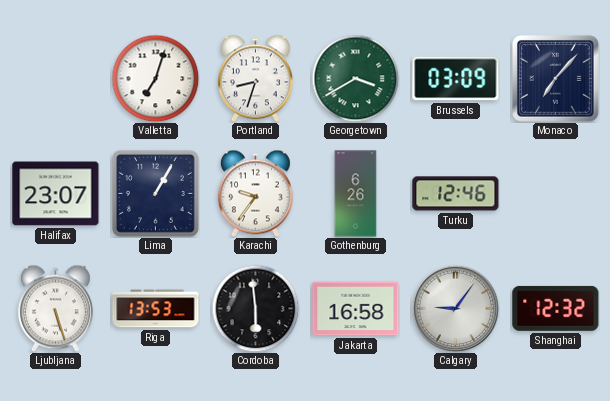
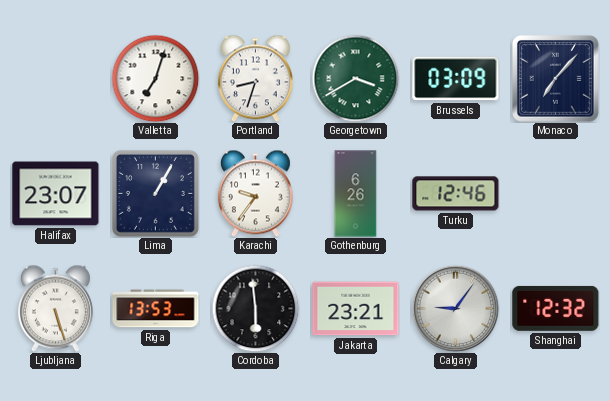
Jakarta: 16:58 -> 23:21 (356, 309)
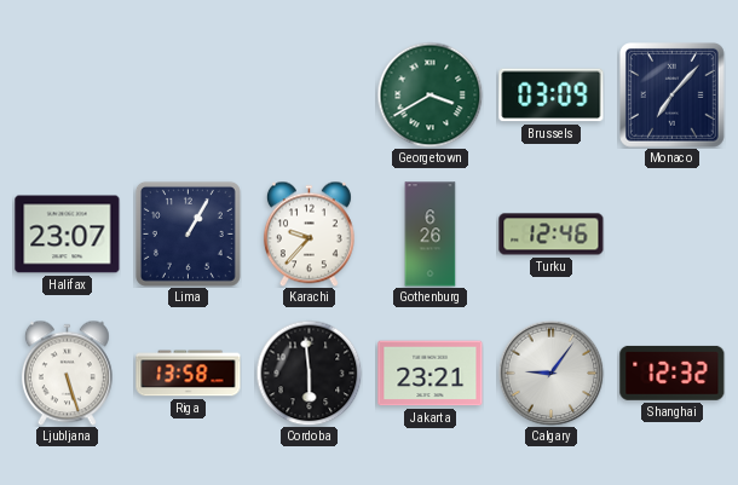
Valletta: 7:03 -> none (155, 78)
Portland: 8:33 -> none (255, 78)
Karachi: 9:36 -> 9:37 (309, 233)
Riga: 13:53 -> 13:58 (189, 374)
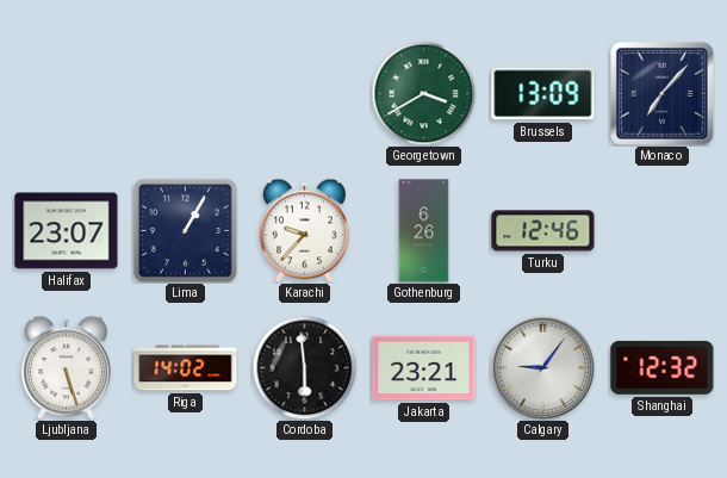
Brussels: 03:09 -> 13:09 (543, 94)
Riga: 13:58 -> 14:02 (186, 368)
